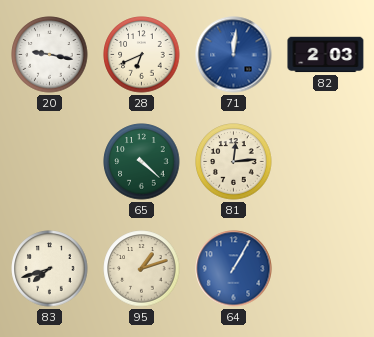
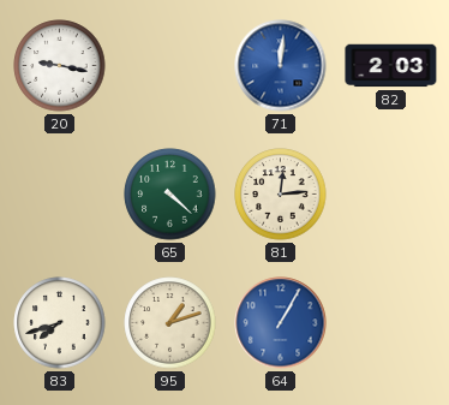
28: 6:41 -> none (142, 55)
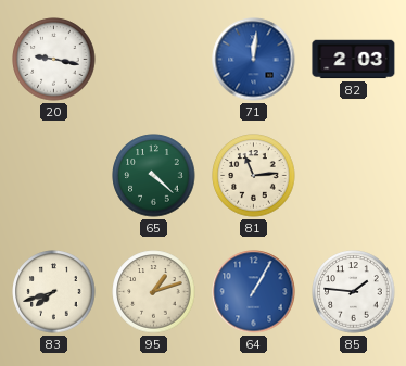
81: 12:14 -> 11:14 (254, 176)
85: none -> 1:46 (354, 292)
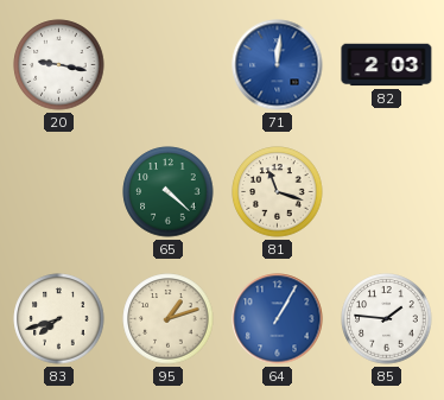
81: 11:14 -> 11:18 (278, 192)
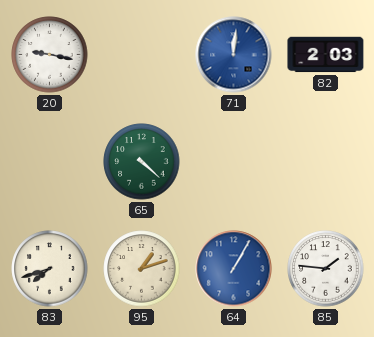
81: 11:18 -> none (278, 192)
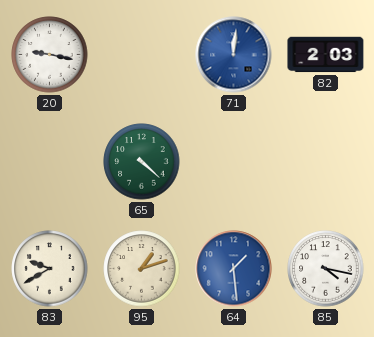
83: 7:42 -> 9:40 (50, 269)
64: 1:05 -> 1:29 (234, 269)
85: 1:46 -> 4:17 (326, 269)
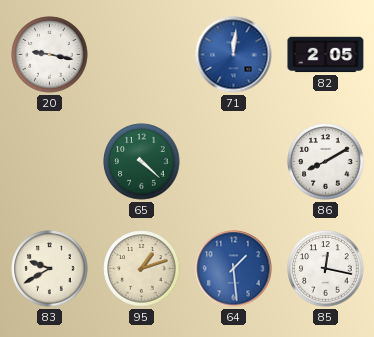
82: 2:03 -> 2:05 (326, 55)
86: none -> 8:10 (326, 162)
85: 4:17 -> 12:17 (326, 269)
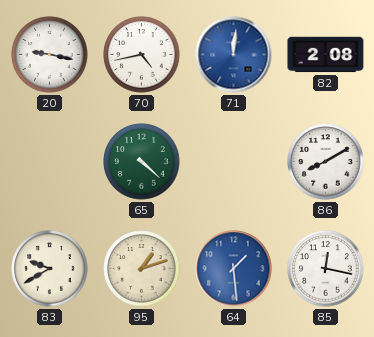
70: none -> 4:43 (142, 55)
82: 2:05 -> 2:08 (326, 55)
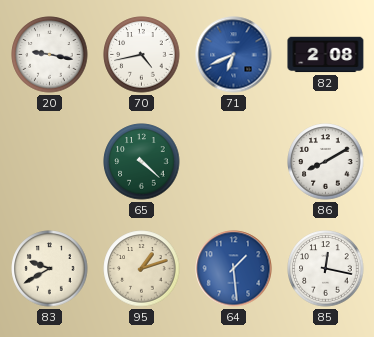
71: 12:01 -> 6:41 (234, 55)
